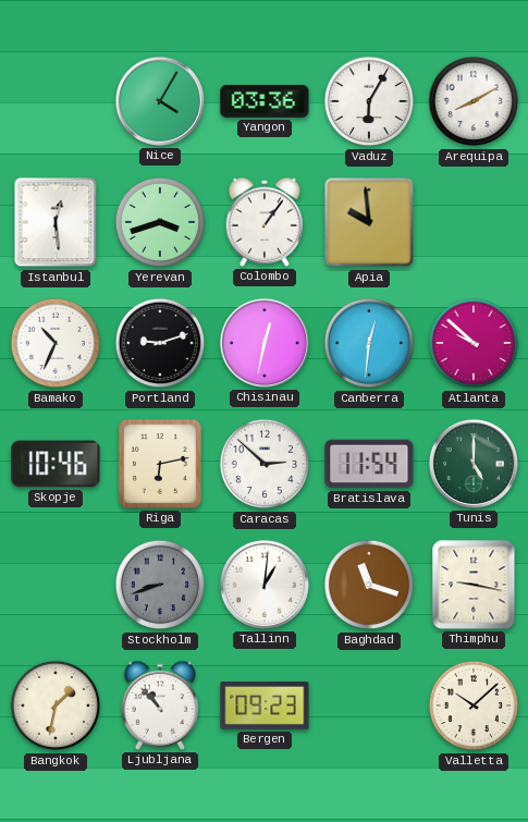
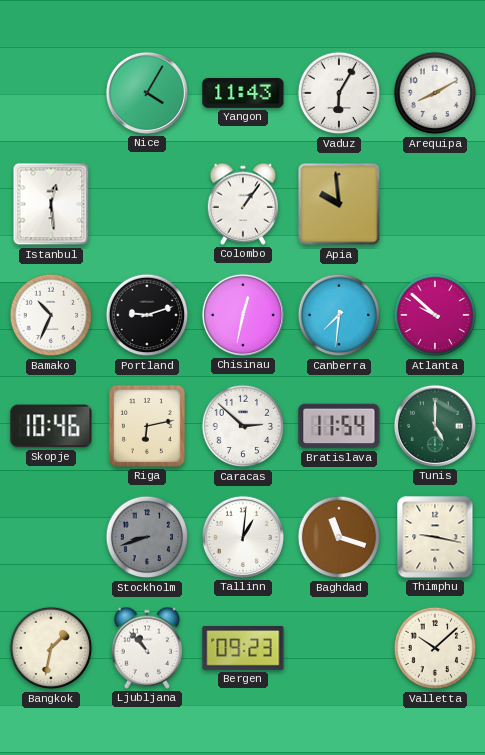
Yangon: 03:36 -> 11:43 (243, 93)
Yerevan: 3:42 -> none (160, 222)
Canberra: 12:31 -> 7:31 (339, 315)
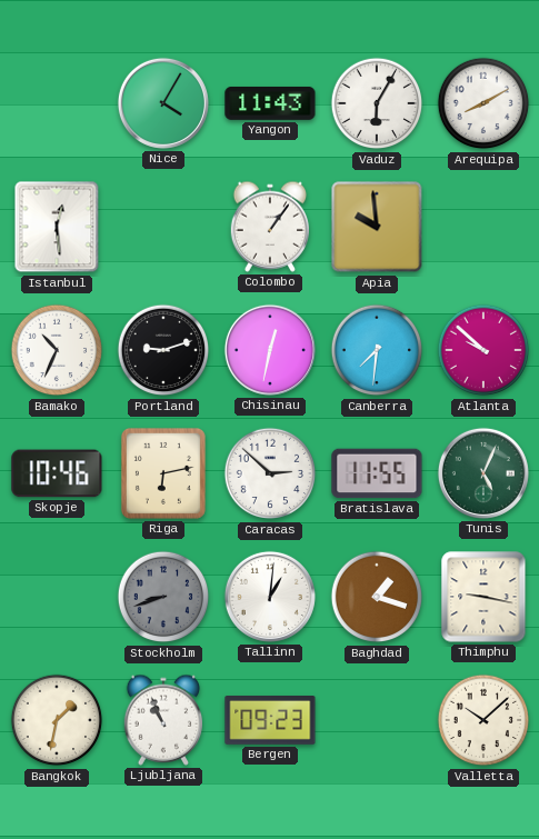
Bratislava: 11:54 -> 11:55 (377, 473)
Tunis: 5:00 -> 5:04 (483, 473)
Baghdad: 11:18 -> 1:18 (377, 597)
Ljubljana: 10:53 -> 10:56 (162, 720)
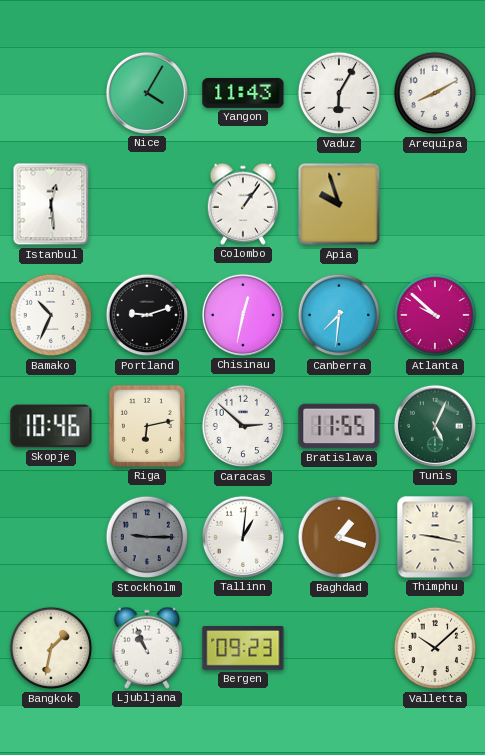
Apia: 9:59 -> 9:57 (339, 204)
Stockholm: 8:42 -> 9:15 (147, 537)
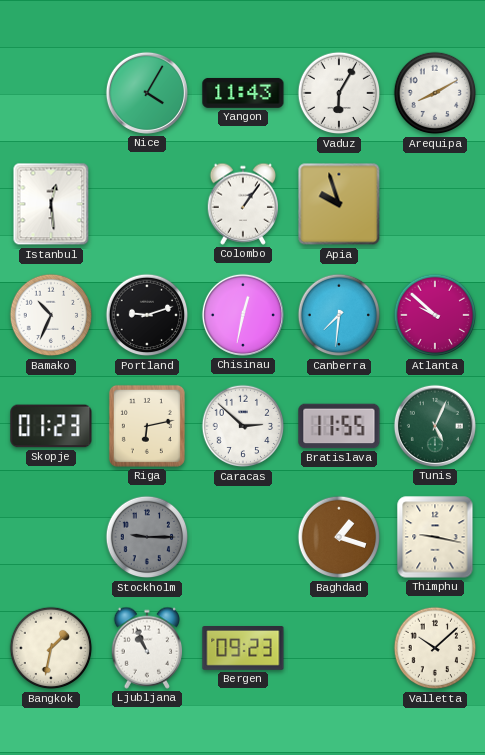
Skopje: 10:46 -> 01:23 (51, 426)
Tallinn: 1:01 -> none (243, 537)
